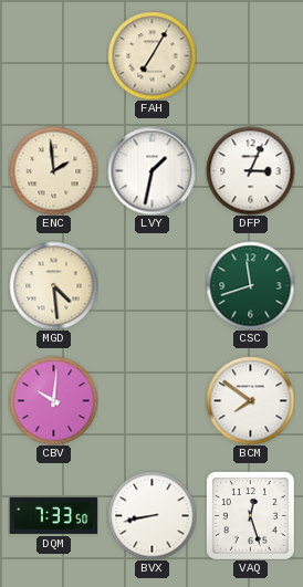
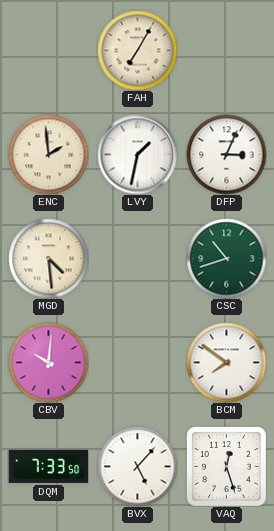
CSC: 11:42 -> 10:42 (226, 258)
BVX: 8:43 -> 5:07 (137, 466)
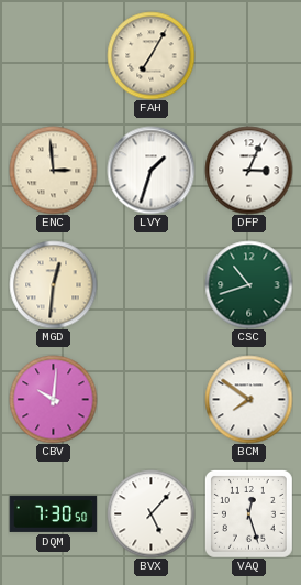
ENC: 1:59 -> 2:59 (53, 170)
LVY: 1:32 -> 1:33 (150, 170)
MGD: 4:29 -> 12:31 (53, 284)
DQM: 7:33 -> 7:30 (53, 513)
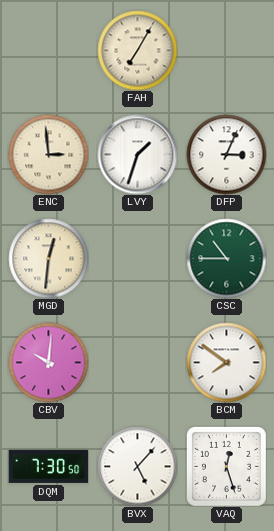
CSC: 10:42 -> 10:45 (226, 258)
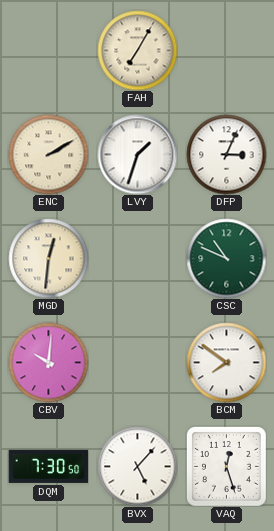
ENC: 2:59 -> 2:10 (48, 154)
CSC: 10:45 -> 10:49 (226, 258)
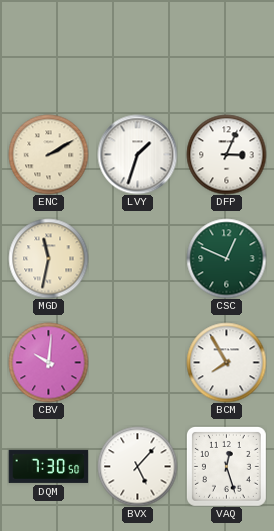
FAH: 7:05 -> none (137, 50)
MGD: 12:31 -> 11:32 (48, 258)
CSC: 10:49 -> 12:49 (226, 258)
BCM: 7:51 -> 7:55 (226, 362)
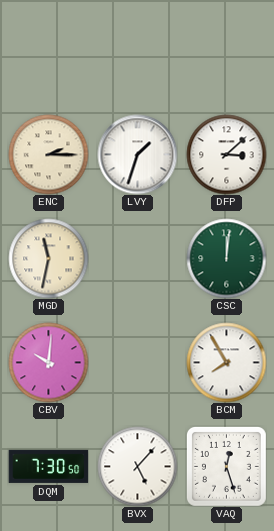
ENC: 2:10 -> 2:15 (48, 154)
DFP: 3:04 -> 3:08 (226, 154)
CSC: 12:49 -> 12:01 (226, 258)
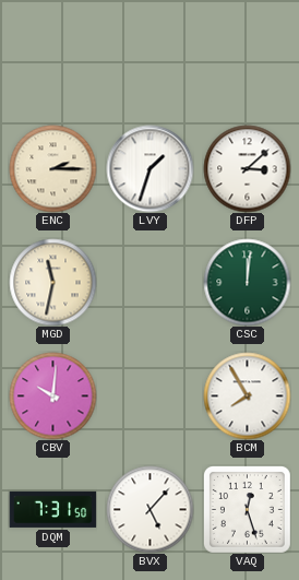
DQM: 7:30 -> 7:31 (52, 509)
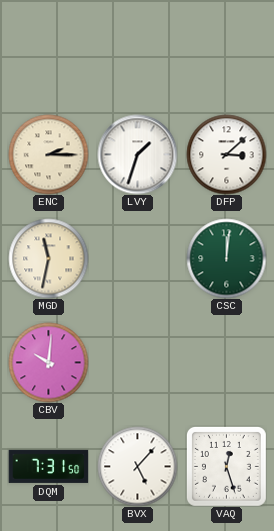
BCM: 7:55 -> none (247, 395)
